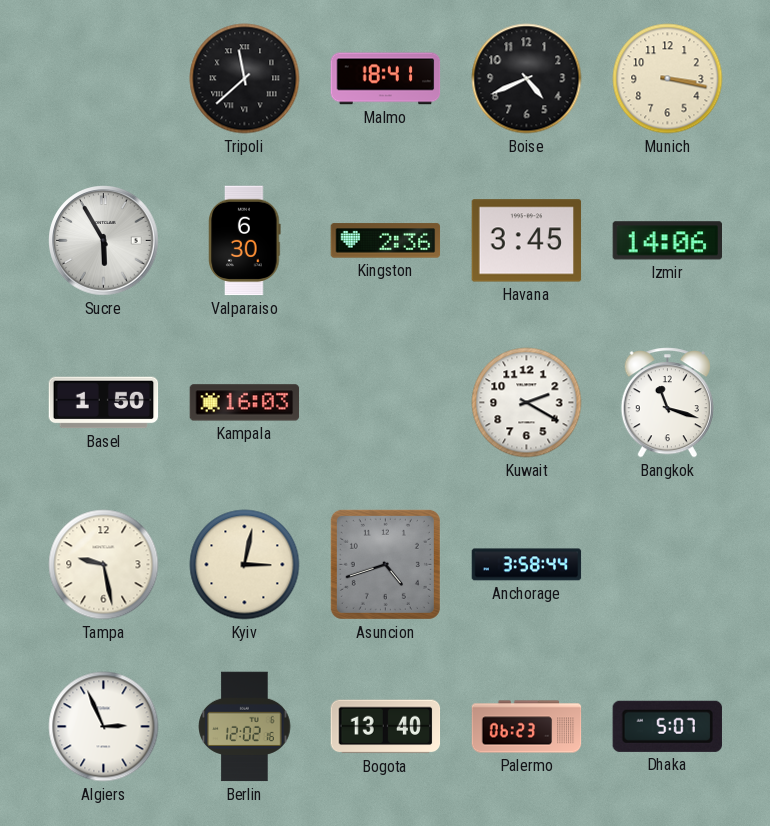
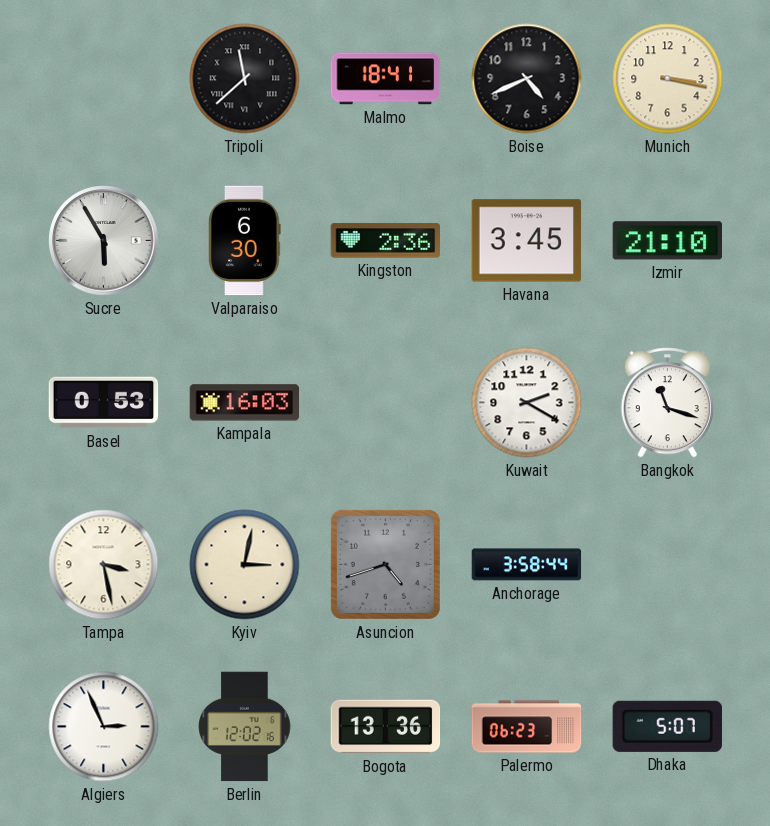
Izmir: 14:06 -> 21:10 (667, 241)
Basel: 1:50 -> 0:53 (104, 403)
Tampa: 9:28 -> 3:28 (104, 565)
Bogota: 13:40 -> 13:36 (386, 727)
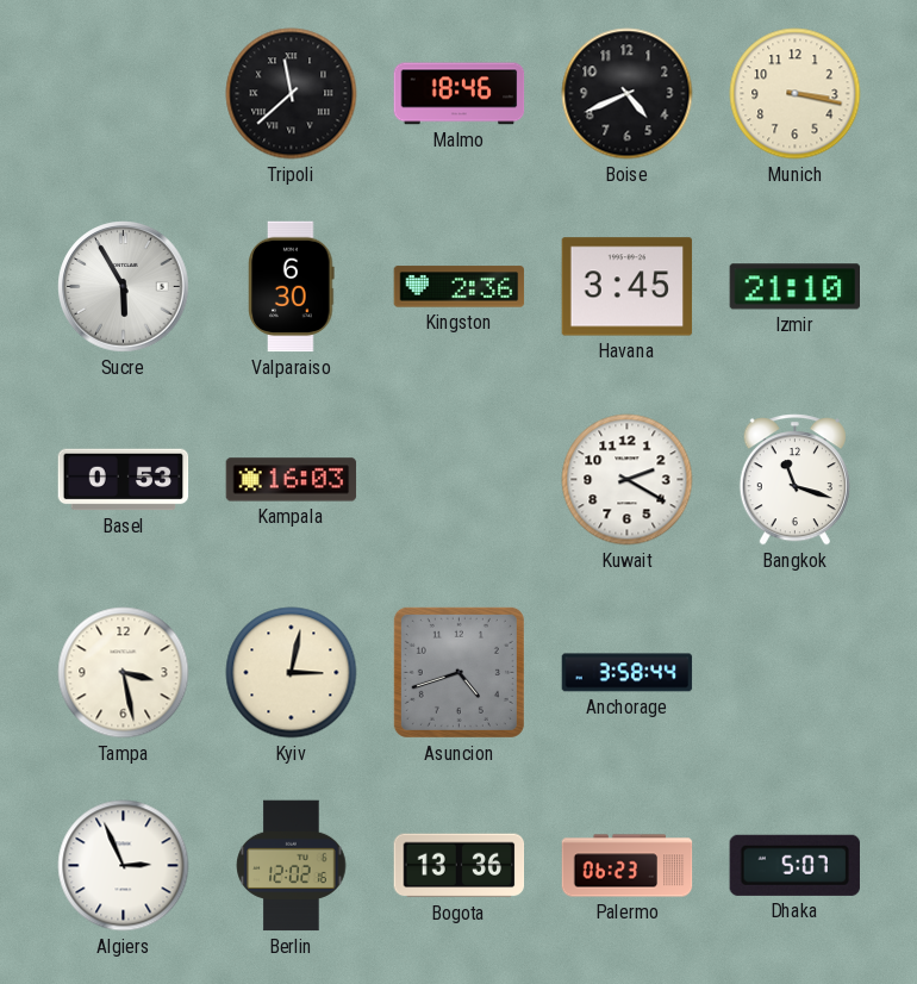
Malmo: 18:41 -> 18:46 (460, 94)
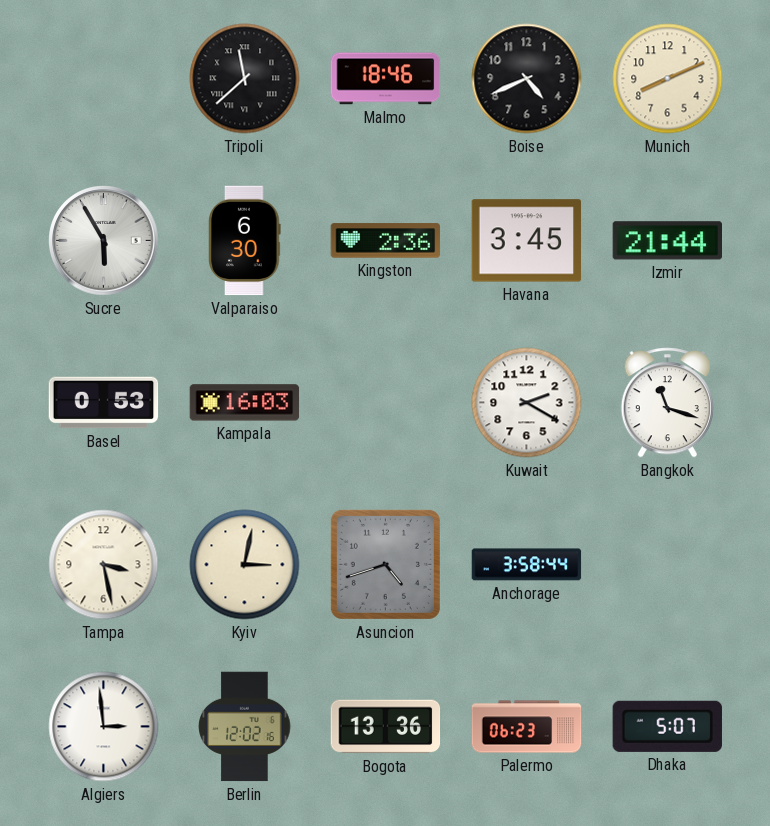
Munich: 3:17 -> 8:11 (668, 79)
Izmir: 21:10 -> 21:44 (667, 241)
Algiers: 2:56 -> 2:59 (104, 727)
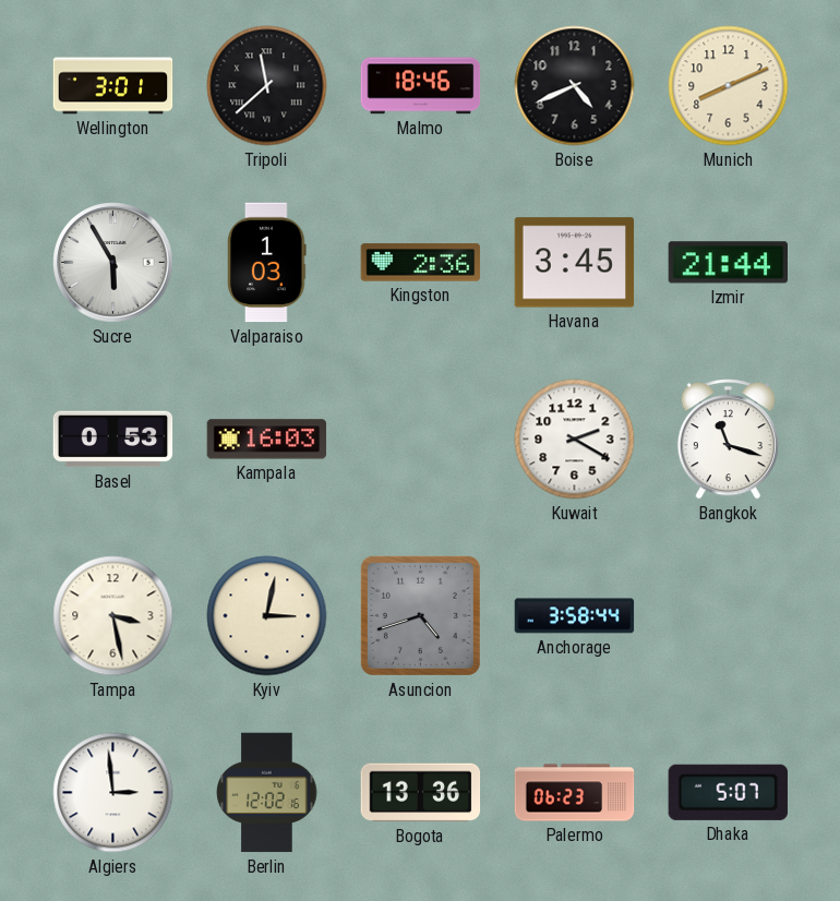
Wellington: none -> 3:01 (113, 86)
Valparaiso: 6:30 -> 1:03 (267, 263)
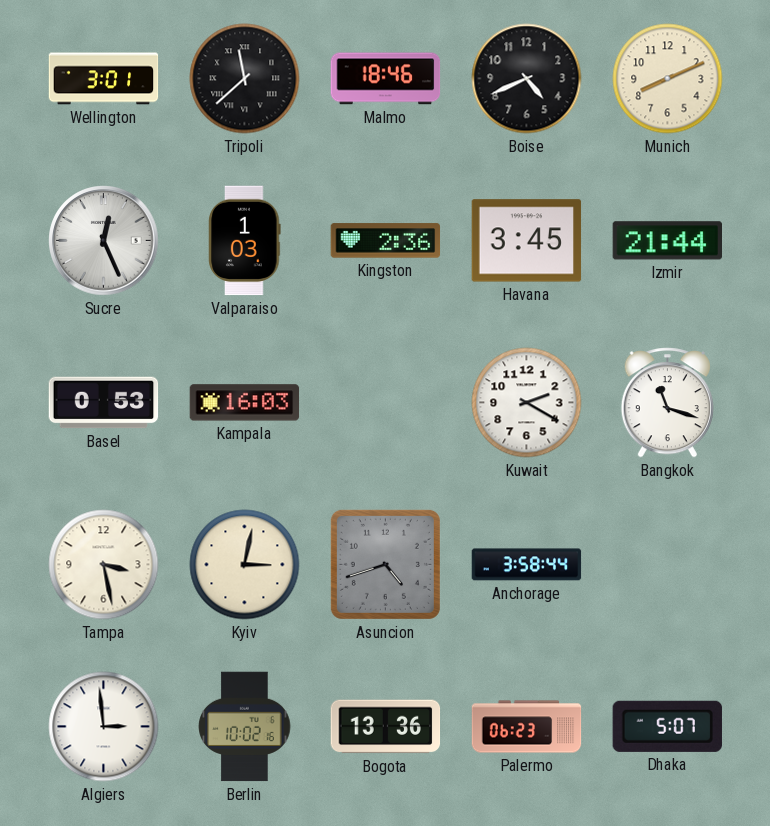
Sucre: 5:55 -> 12:26 (104, 241)
Berlin: 12:02 -> 10:02 (245, 727)
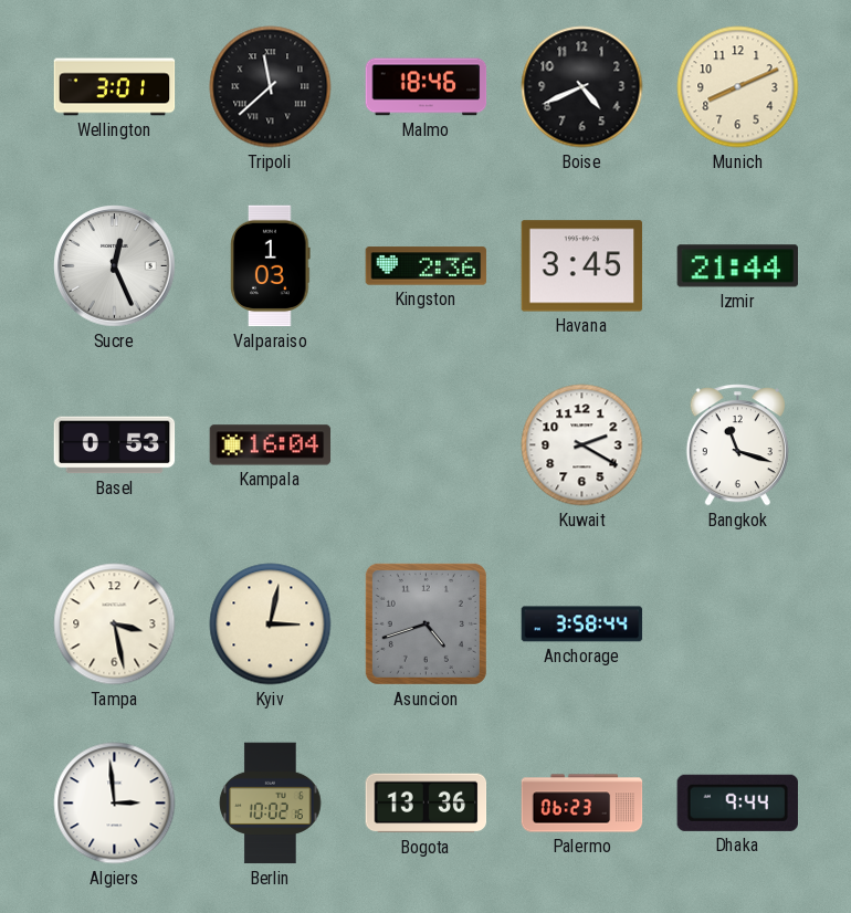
Kampala: 16:03 -> 16:04 (271, 445)
Dhaka: 5:07 -> 9:44 (737, 802)
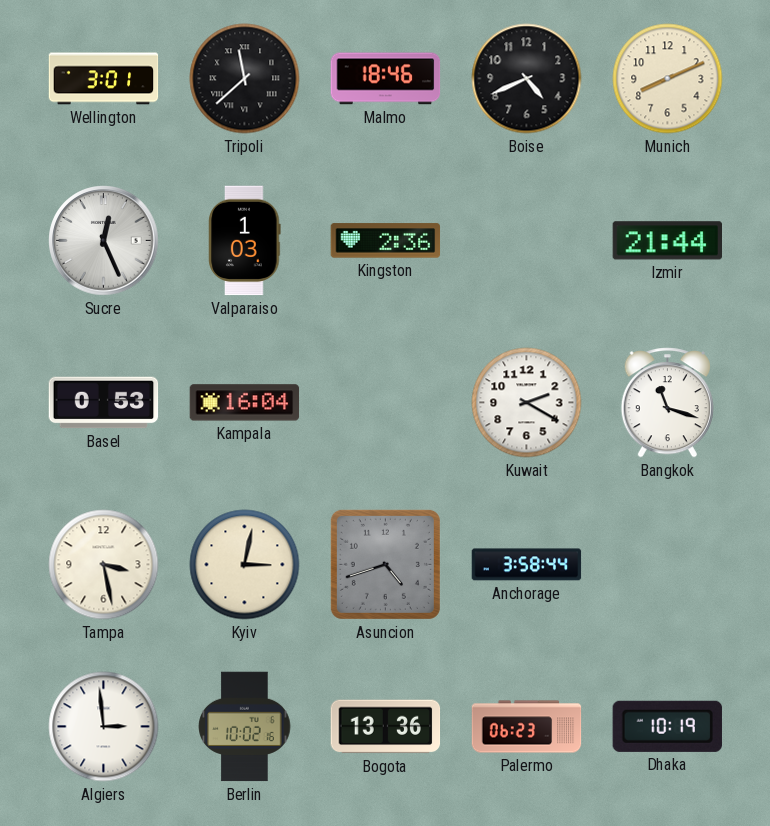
Havana: 3:45 -> none (582, 266)
Dhaka: 9:44 -> 10:19 (667, 726)
